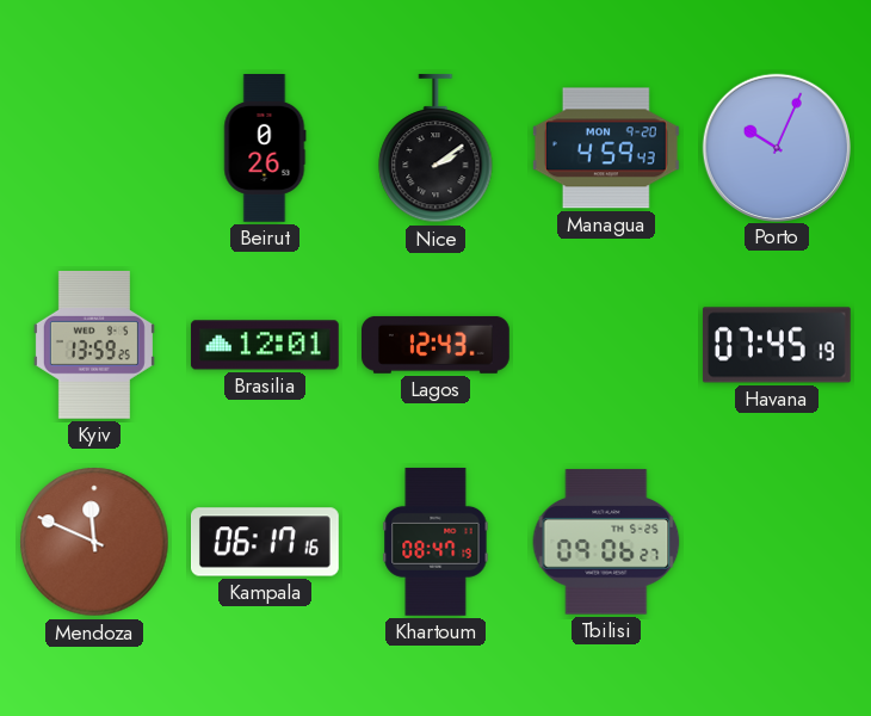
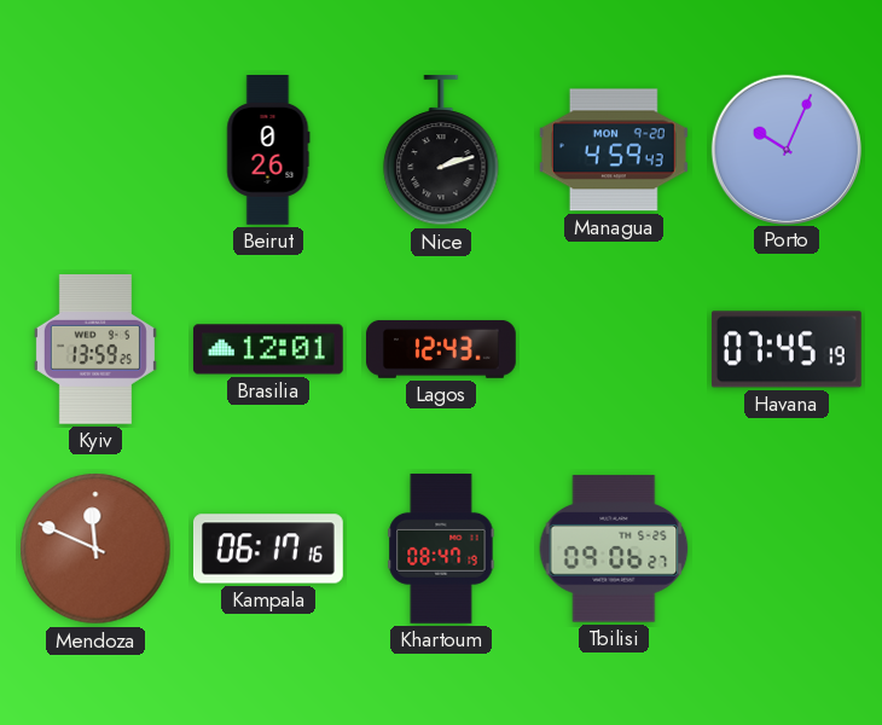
Nice: 2:09 -> 2:12 (441, 150)
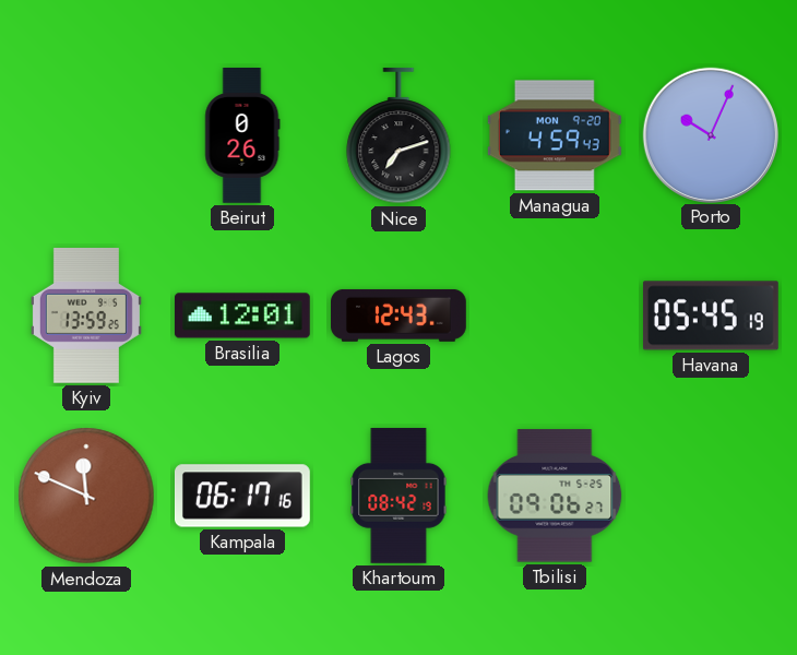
Nice: 2:12 -> 7:12 (398, 135)
Havana: 07:45 -> 05:45 (711, 315)
Khartoum: 08:47 -> 08:42 (398, 496)
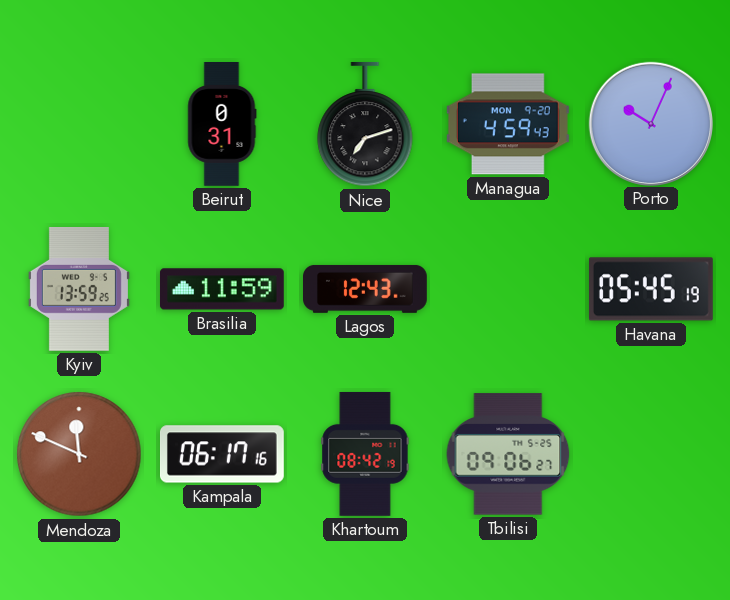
Beirut: 0:26 -> 0:31 (222, 125)
Brasilia: 12:01 -> 11:59 (222, 289)
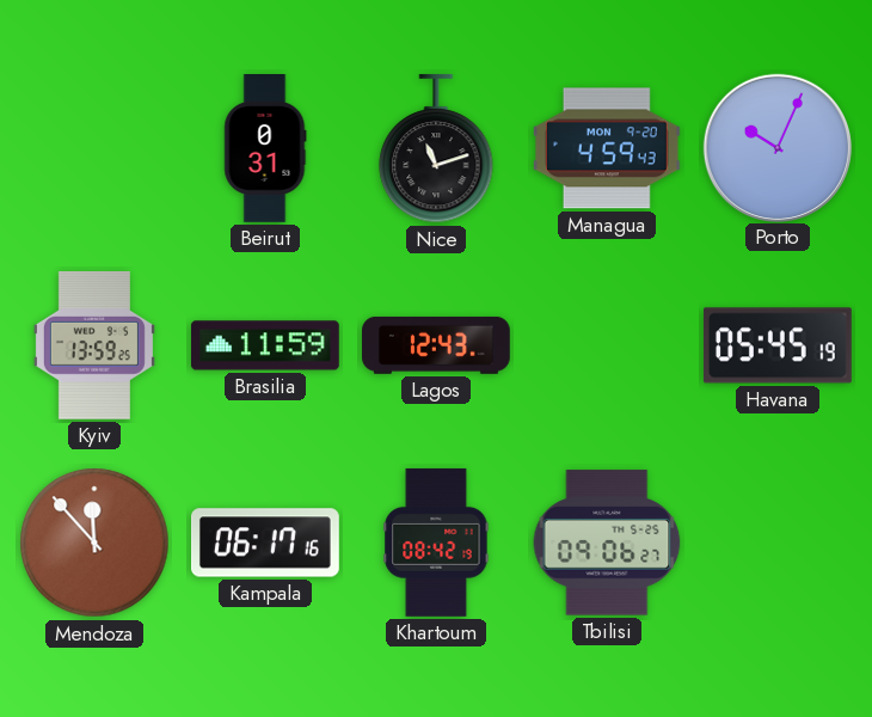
Nice: 7:12 -> 11:12 (436, 148)
Mendoza: 11:49 -> 11:53 (94, 543)
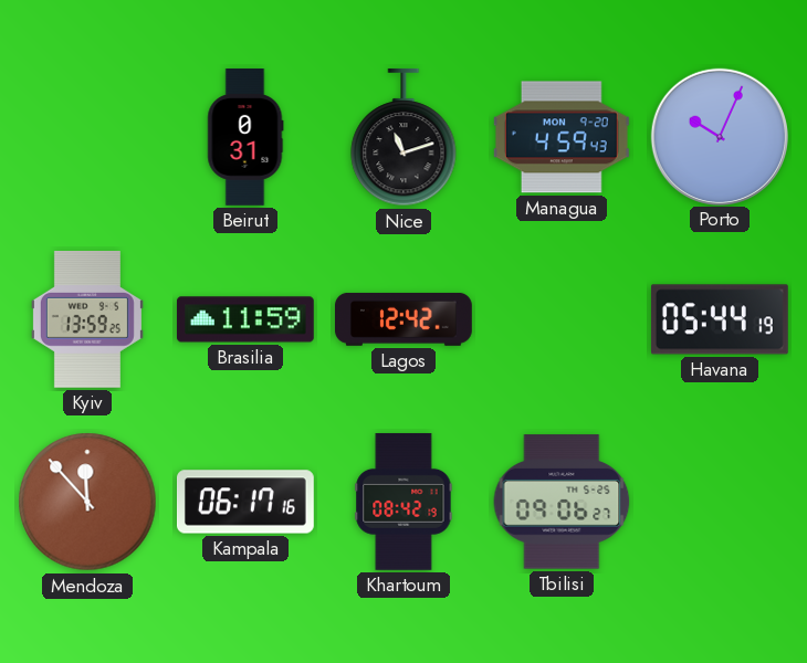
Lagos: 12:43 -> 12:42 (405, 319)
Havana: 05:45 -> 05:44 (720, 319)
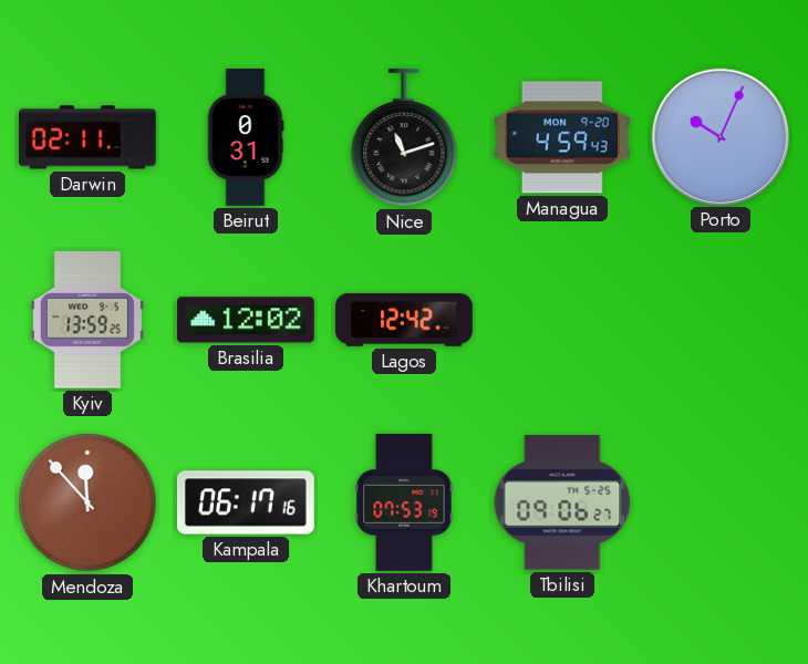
Darwin: none -> 02:11 (87, 137)
Brasilia: 11:59 -> 12:02 (246, 320)
Havana: 05:44 -> none (720, 319)
Khartoum: 08:42 -> 07:53 (404, 502)
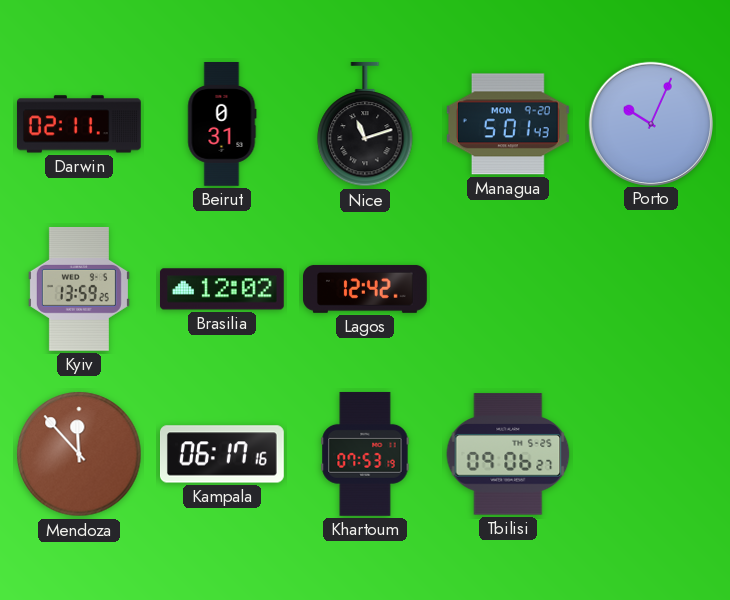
Managua: 4:59 -> 5:01 (508, 124)
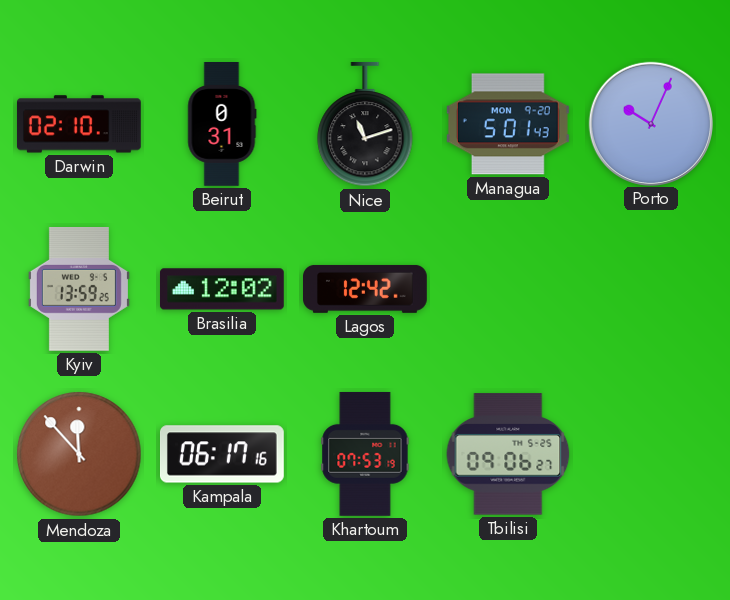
Darwin: 02:11 -> 02:10 (79, 124)
